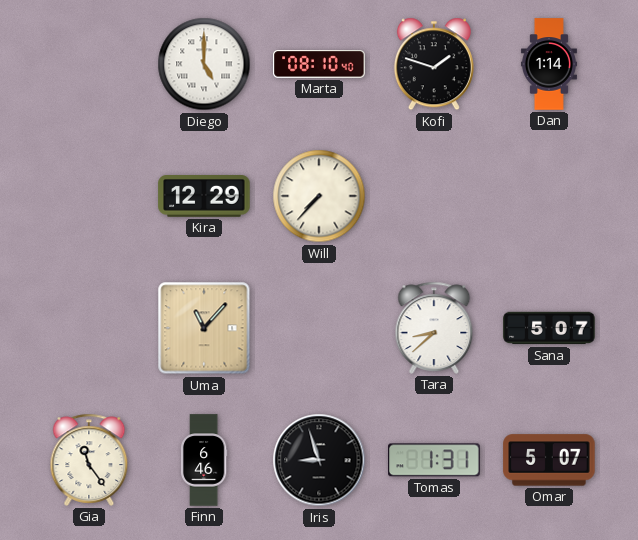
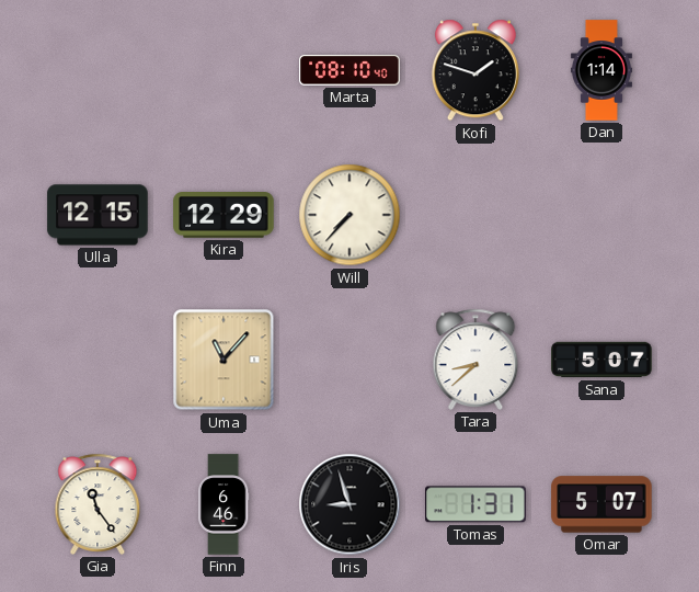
Diego: 5:00 -> none (204, 64)
Ulla: none -> 12:15 (98, 215)
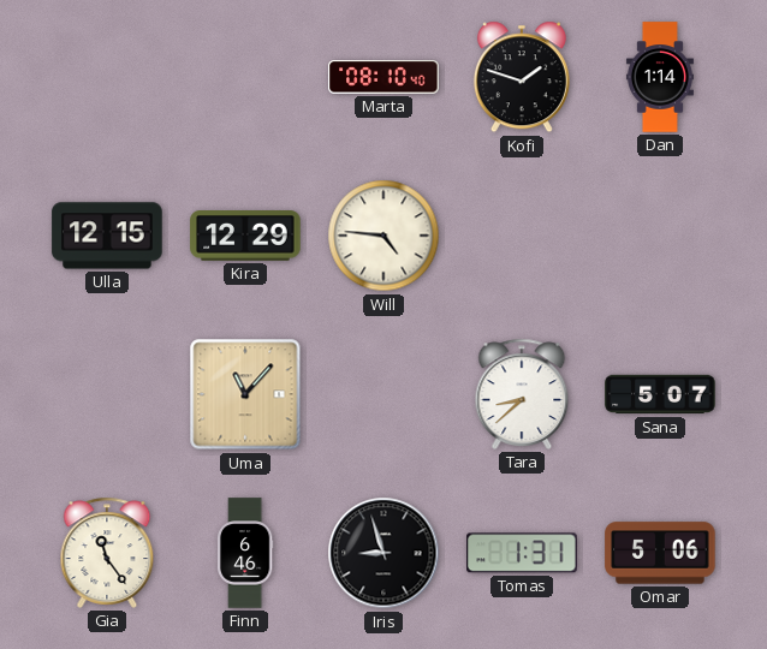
Will: 7:37 -> 4:46 (383, 236)
Omar: 5:07 -> 5:06 (660, 553)
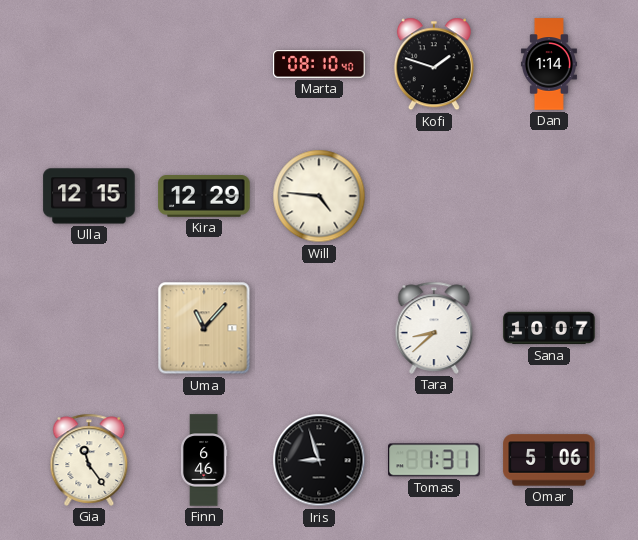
Sana: 5:07 -> 10:07 (549, 328)
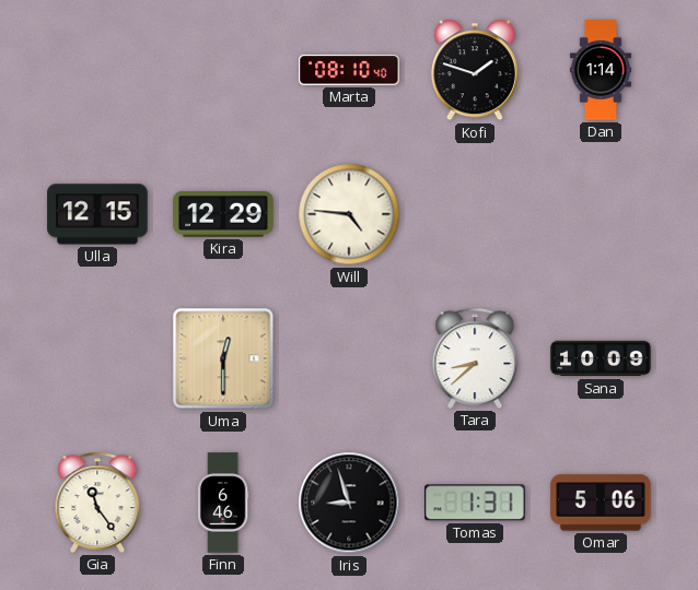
Uma: 11:07 -> 12:30 (223, 358)
Sana: 10:07 -> 10:09 (601, 358)
